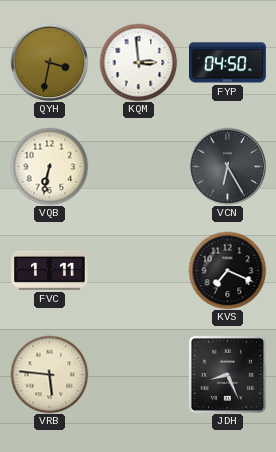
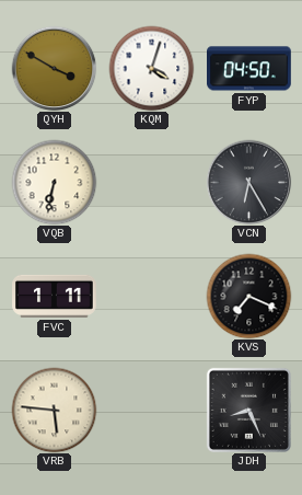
QYH: 3:32 -> 3:50 (54, 68)
KQM: 2:59 -> 4:03 (151, 68)
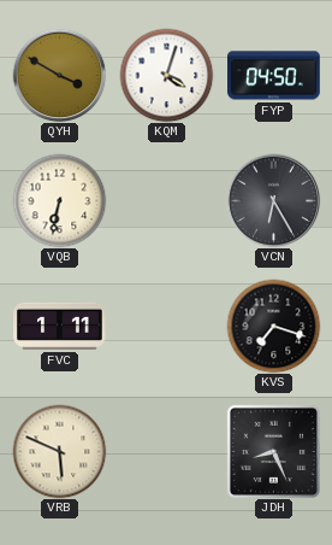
KVS: 7:19 -> 7:18 (273, 326)
VRB: 5:46 -> 5:49 (59, 451)
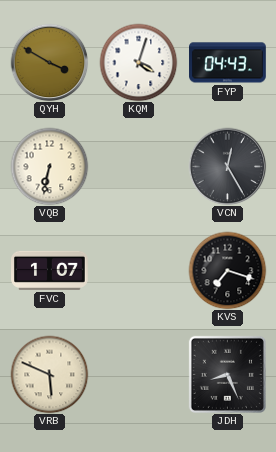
FYP: 04:50 -> 04:43 (228, 63)
VCN: 6:25 -> 12:25 (227, 166)
FVC: 1:11 -> 1:07 (50, 270)
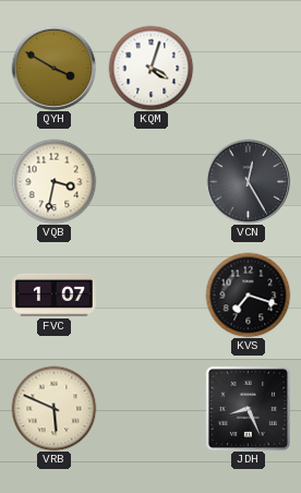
FYP: 04:43 -> none (228, 63)
VQB: 6:32 -> 3:32 (53, 181)
